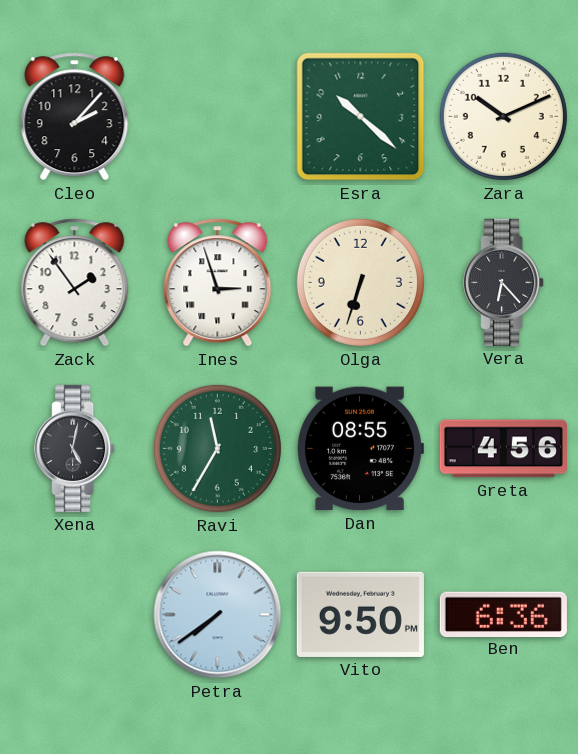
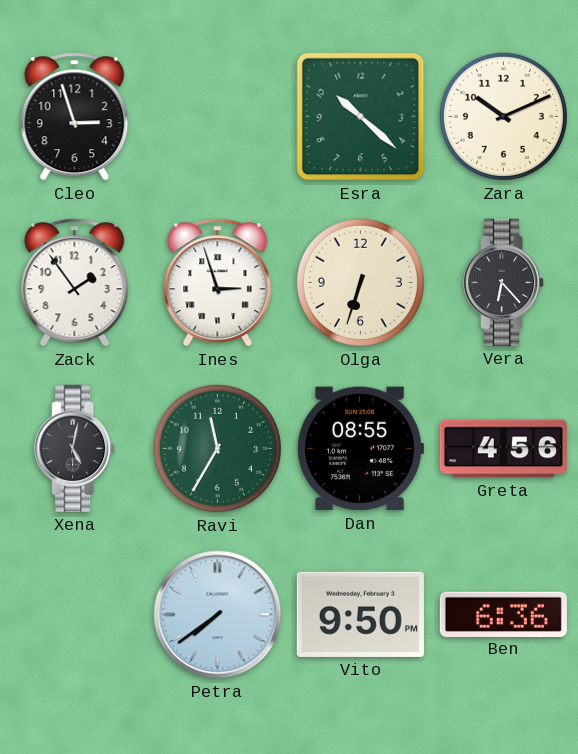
Cleo: 2:07 -> 2:57 (75, 117)
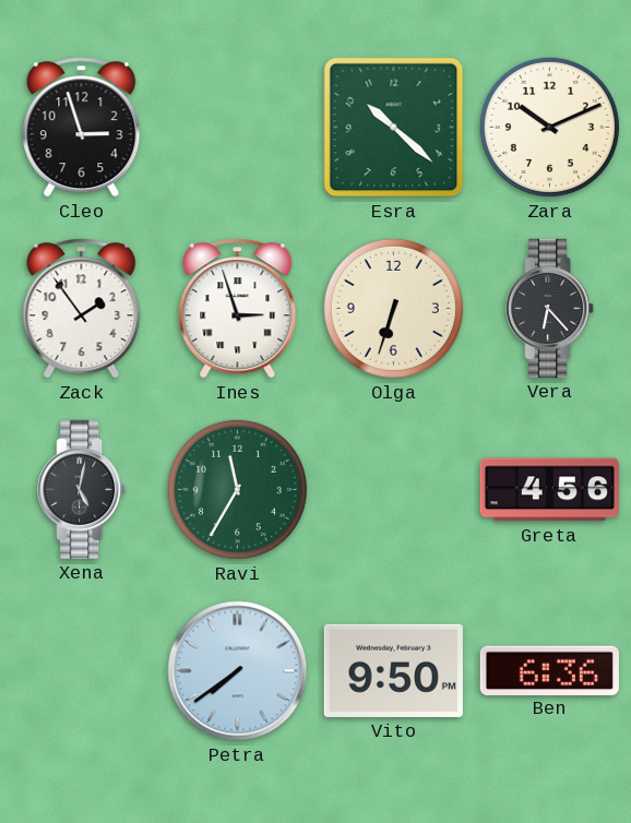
Dan: 08:55 -> none (360, 449)
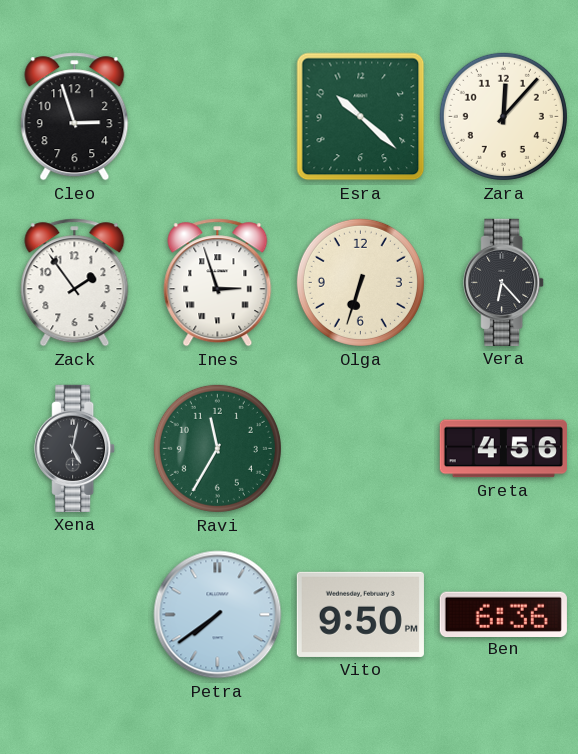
Zara: 10:11 -> 12:07 (503, 116)
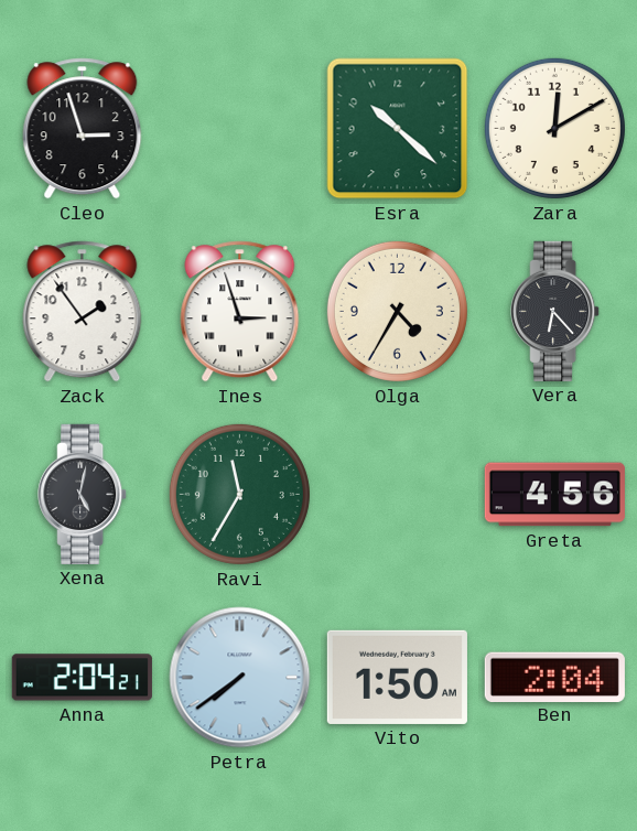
Zara: 12:07 -> 12:10 (554, 128)
Olga: 6:33 -> 4:35 (397, 311)
Anna: none -> 2:04 (82, 678)
Vito: 9:50 -> 1:50 (397, 677)
Ben: 6:36 -> 2:04 (554, 677)
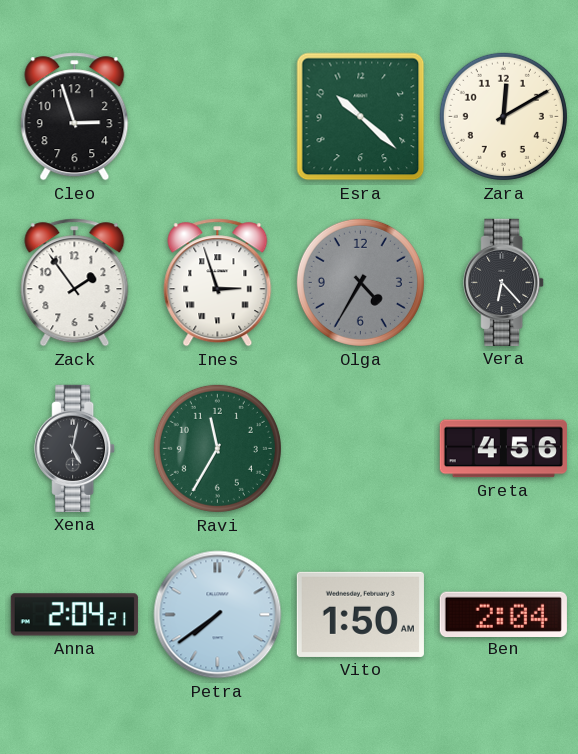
Olga dial: cream -> grey (360, 282)
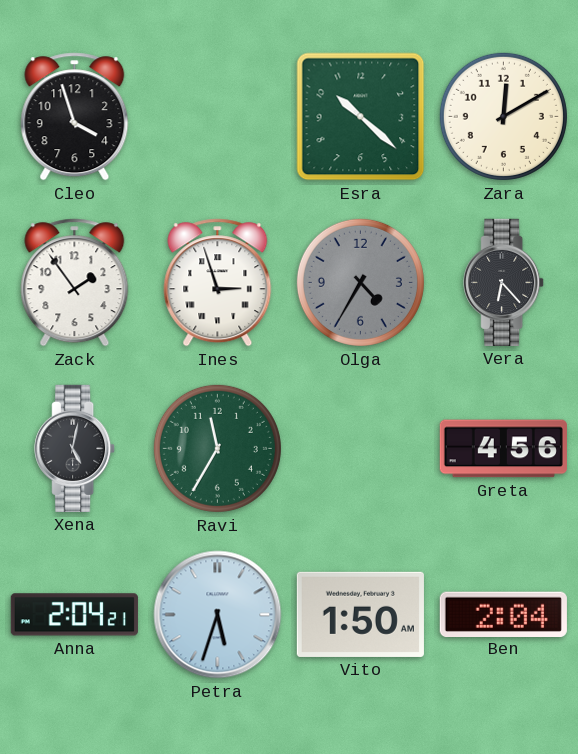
Cleo: 2:57 -> 3:57 (75, 117)
Petra: 7:39 -> 5:33 (218, 615)
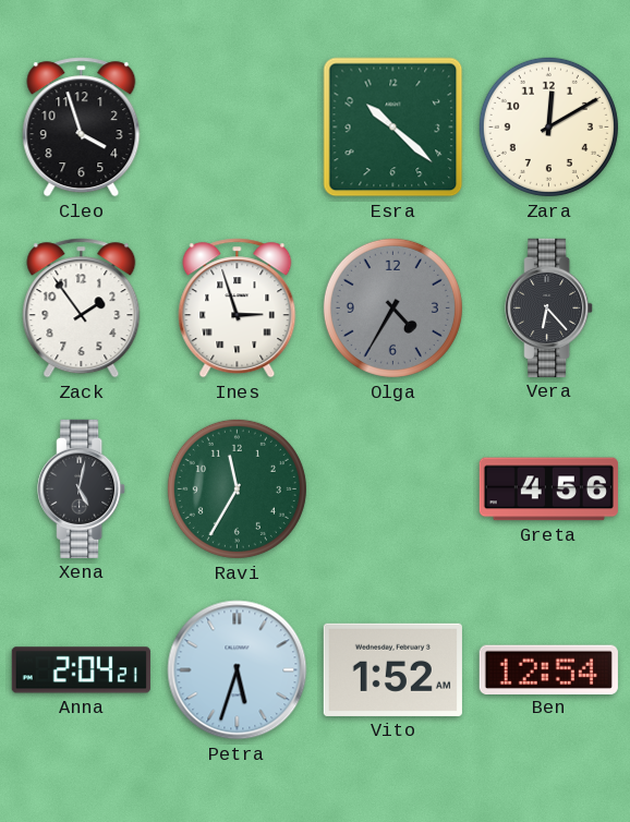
Vito: 1:50 -> 1:52 (392, 669)
Ben: 2:04 -> 12:54 (548, 669)
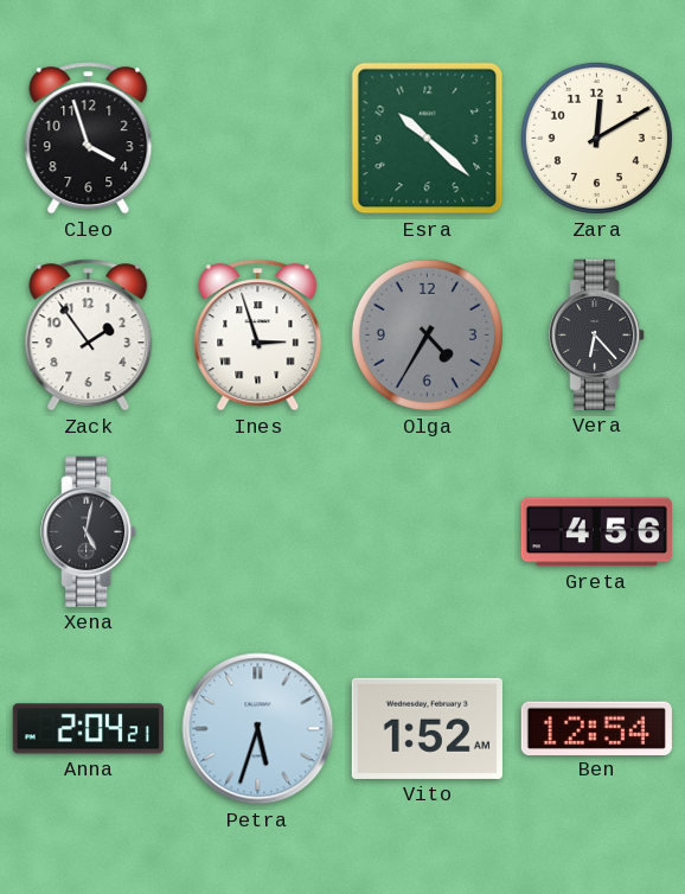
Ravi: 11:35 -> none (237, 488)
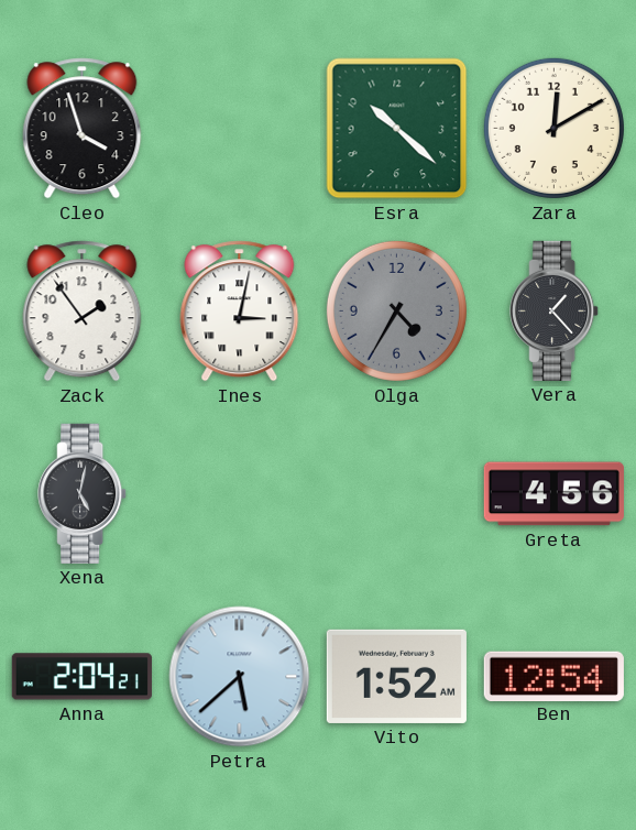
Ines: 2:57 -> 3:02 (240, 312)
Vera: 6:23 -> 1:23 (555, 310)
Petra: 5:33 -> 5:38 (240, 677)
